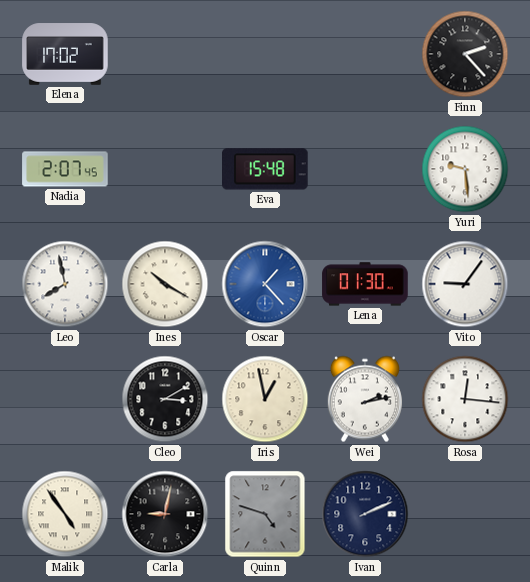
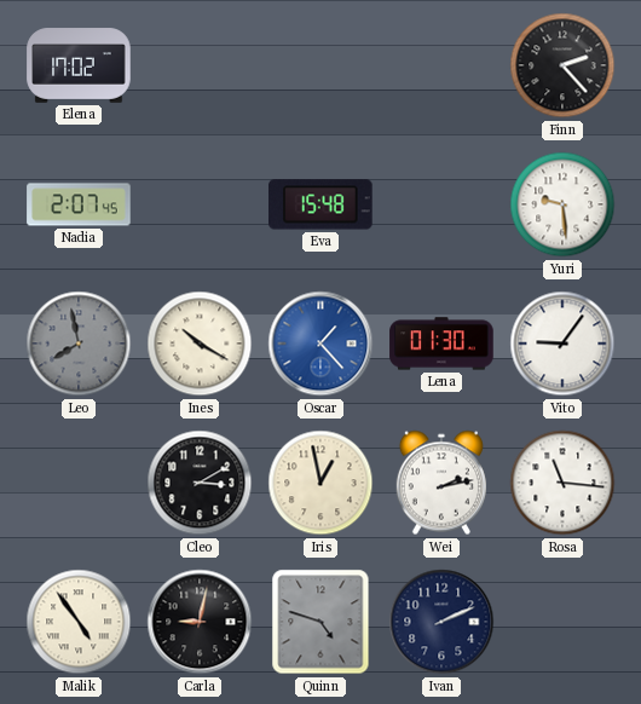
Leo dial: white -> grey (79, 344)
Rosa: 12:16 -> 11:16 (562, 483)
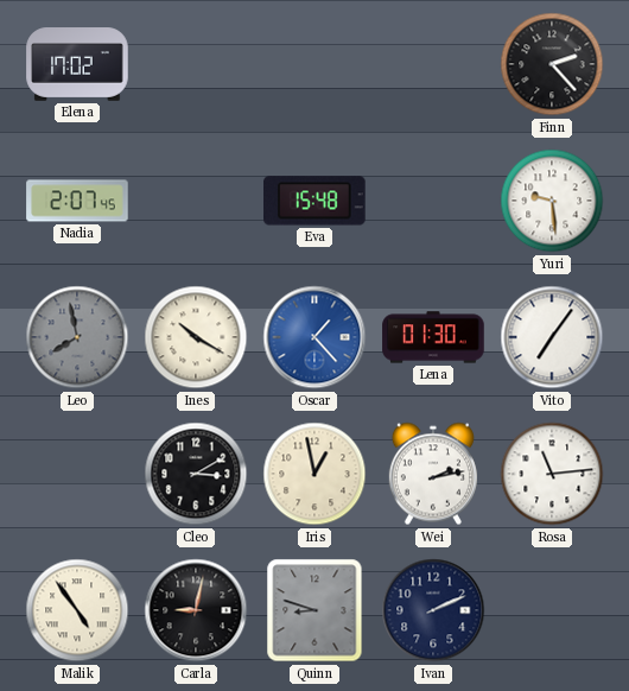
Vito: 9:06 -> 7:06 (552, 337)
Rosa: 11:16 -> 11:14 (552, 474)
Quinn: 4:48 -> 8:48 (314, 610)
